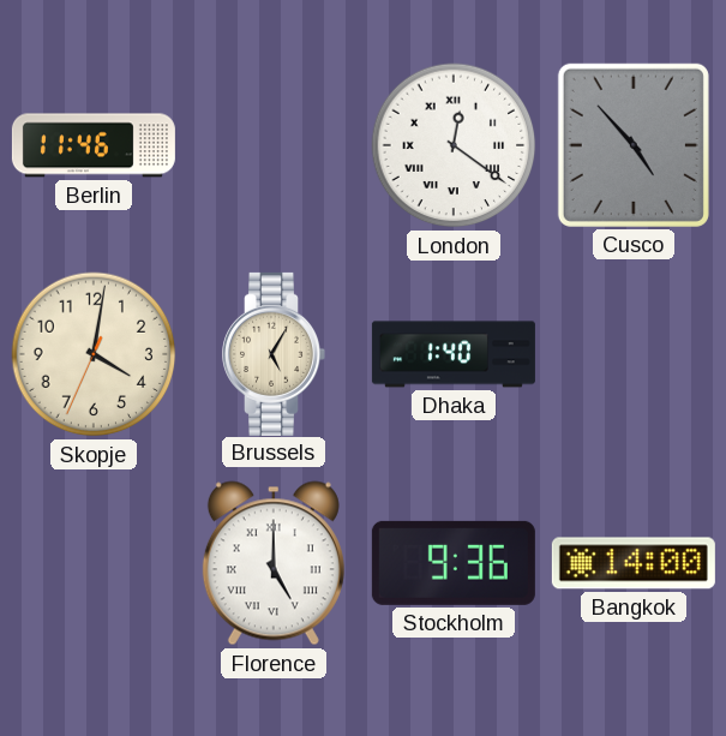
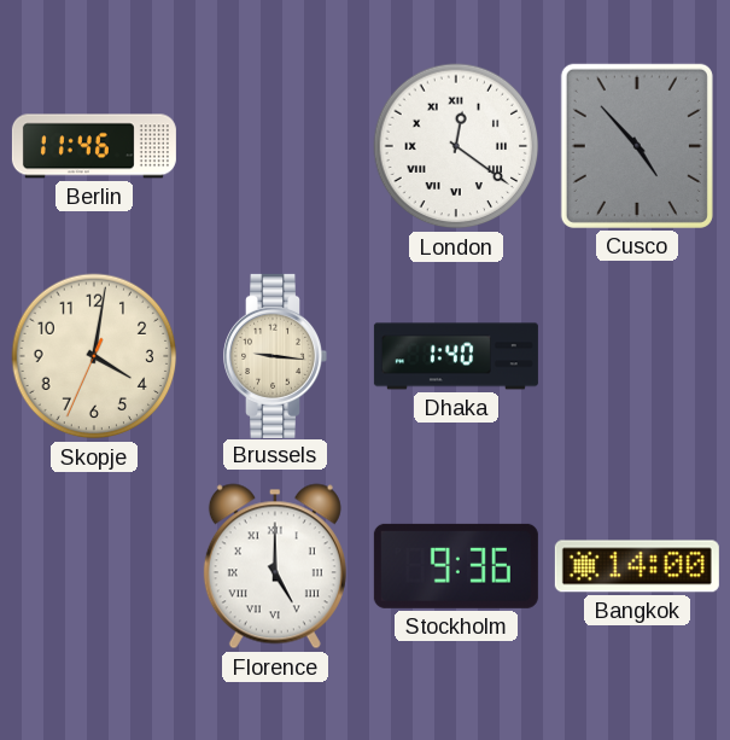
Brussels: 5:05 -> 9:16 (275, 356)
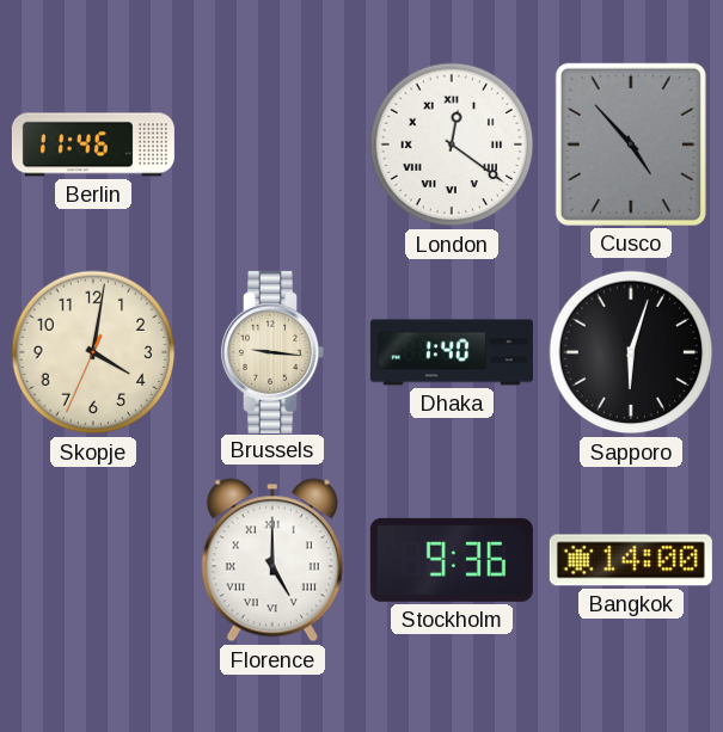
Sapporo: none -> 6:03 (631, 352)
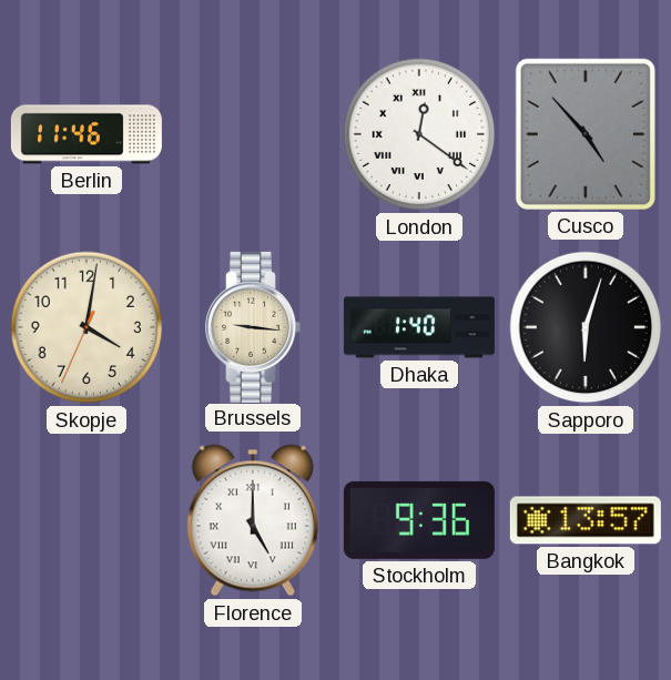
Bangkok: 14:00 -> 13:57 (586, 520)
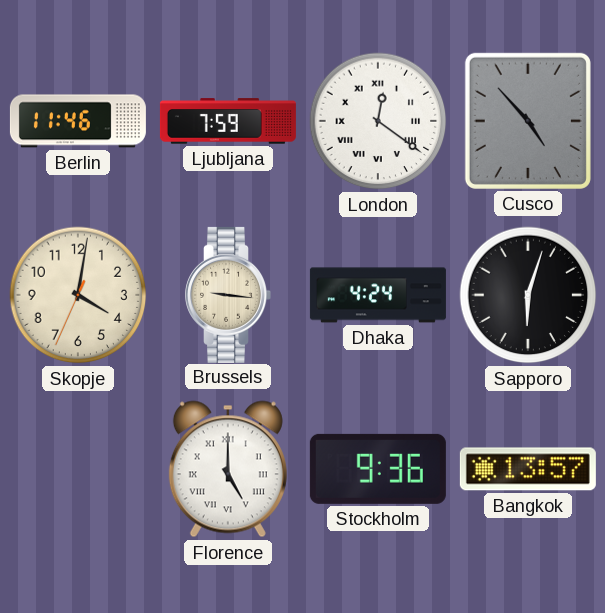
Ljubljana: none -> 7:59 (228, 121)
Dhaka: 1:40 -> 4:24 (378, 295)
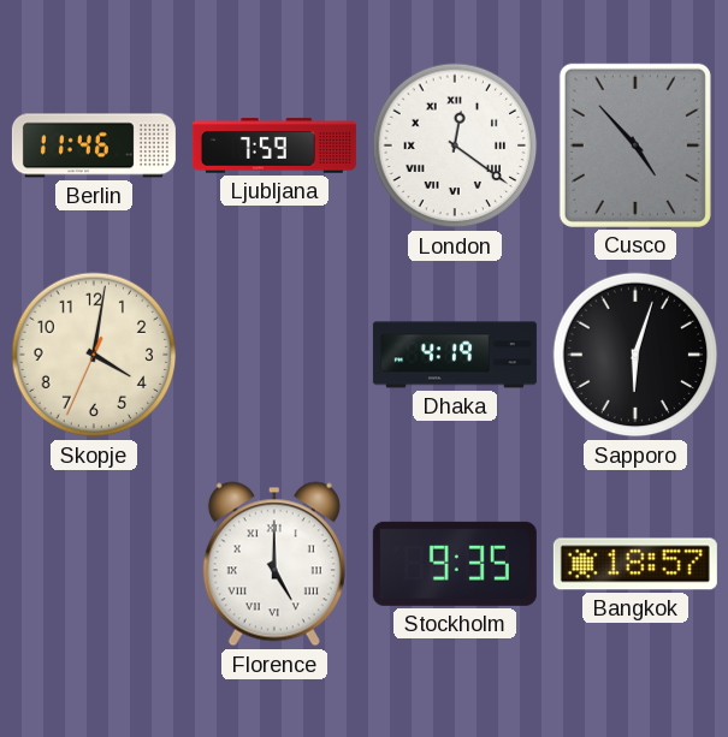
Brussels: 9:16 -> none (228, 295)
Dhaka: 4:24 -> 4:19 (455, 355)
Stockholm: 9:36 -> 9:35 (455, 564)
Bangkok: 13:57 -> 18:57 (635, 564)
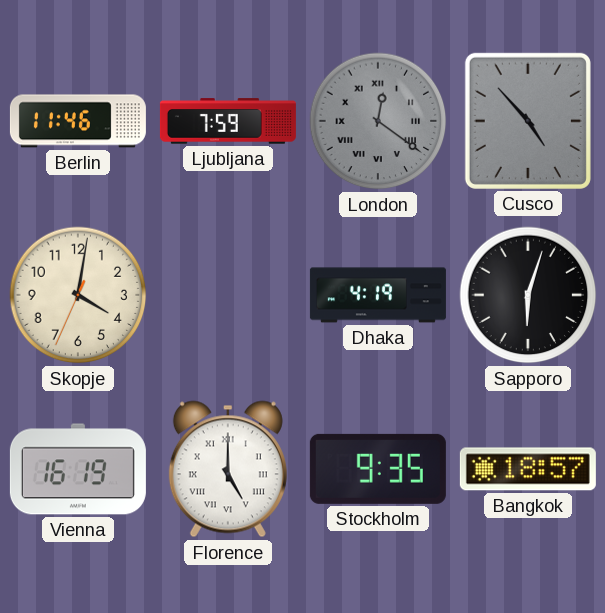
London dial: white -> grey (378, 121)
Vienna: none -> 16:19 (78, 469)
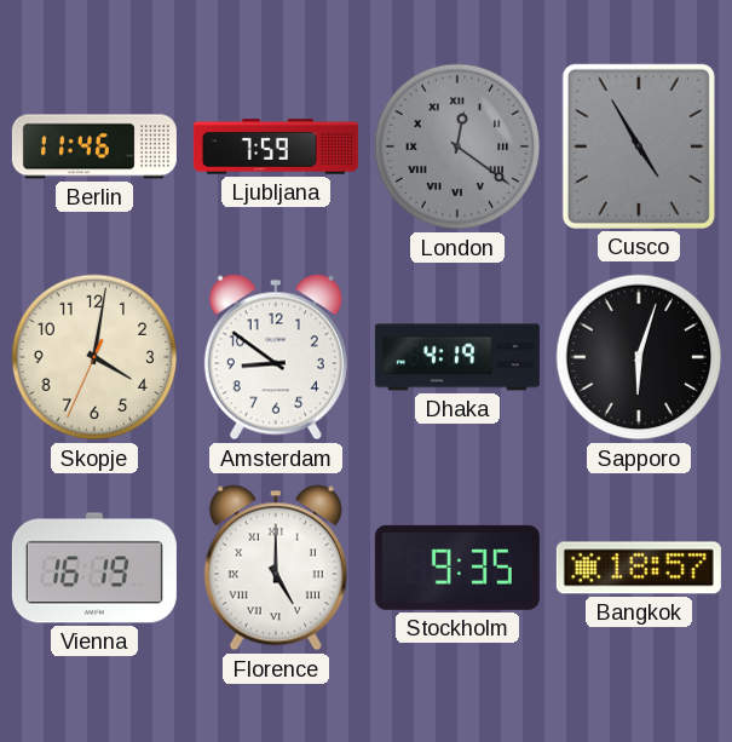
Cusco: 4:53 -> 4:55 (639, 146)
Amsterdam: none -> 8:51 (276, 357)
